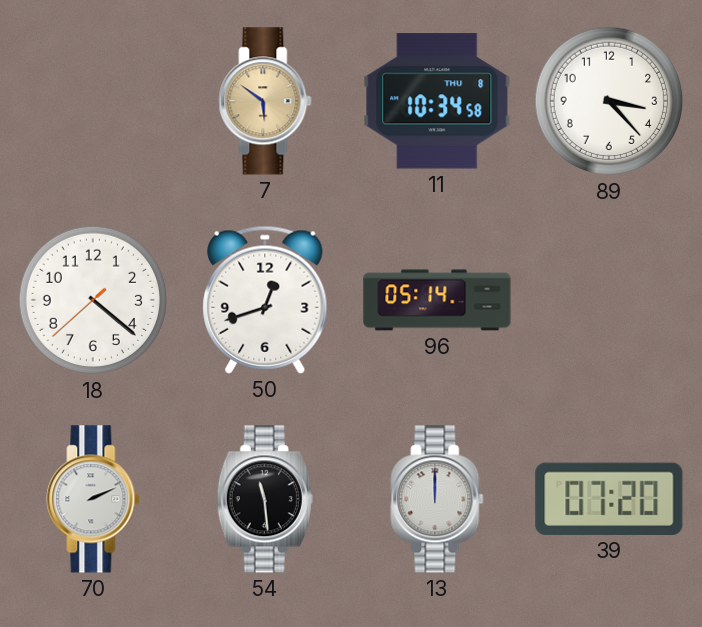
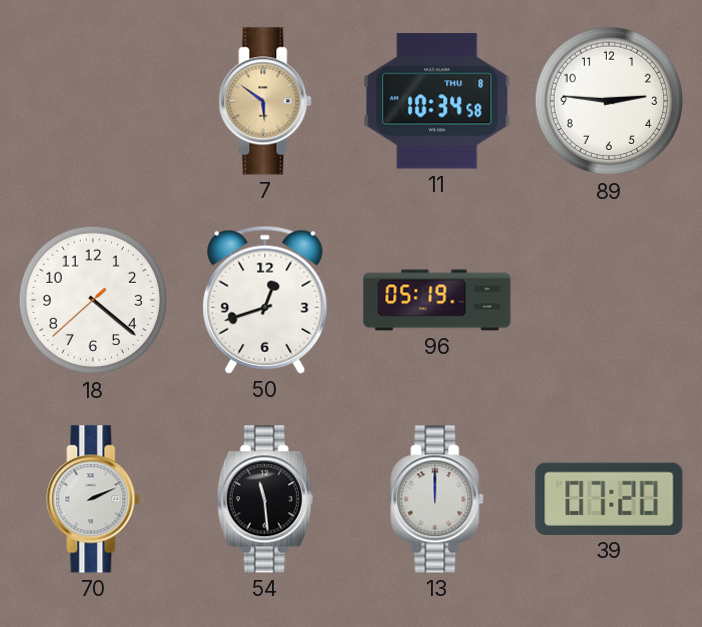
89: 3:23 -> 2:46 (609, 101)
96: 05:14 -> 05:19 (437, 300)
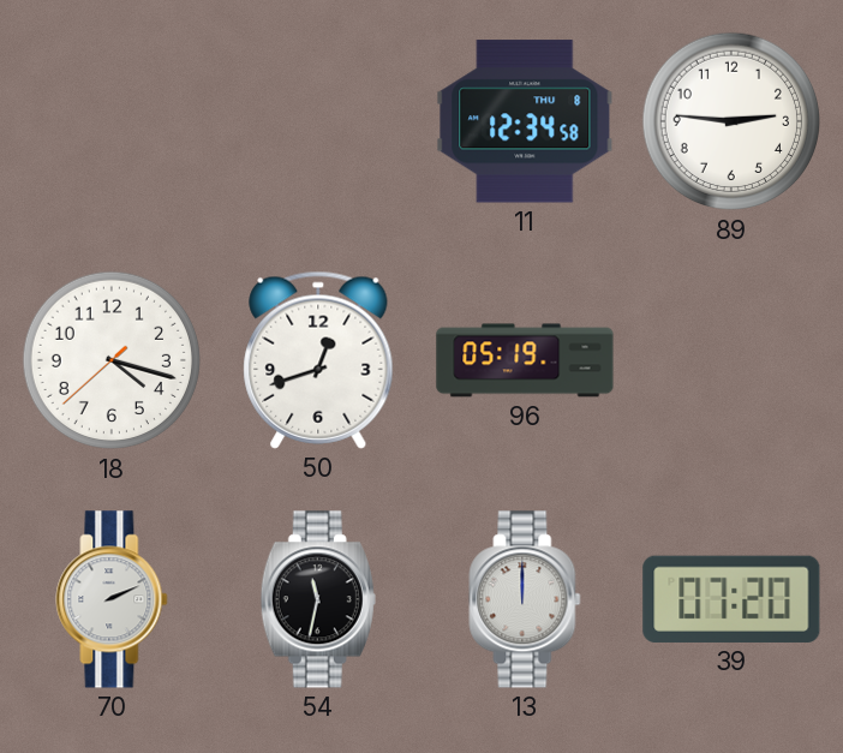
7: 5:51 -> none (265, 101)
11: 10:34 -> 12:34 (525, 121)
18: 4:21 -> 4:17 (112, 360)
54: 11:29 -> 11:32 (318, 599)
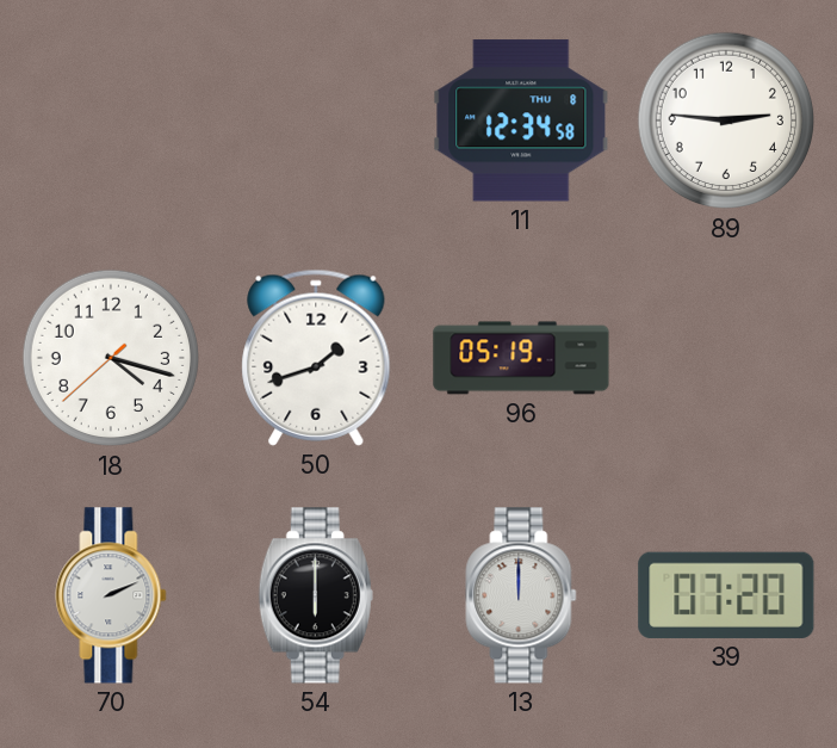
50: 12:42 -> 1:42 (316, 358)
54: 11:32 -> 6:00 (316, 595)
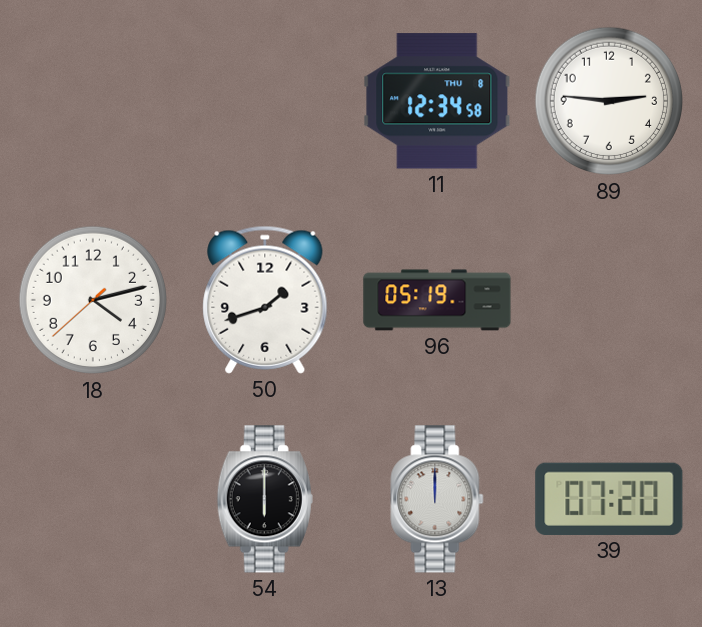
18: 4:17 -> 4:12 (93, 300)
70: 2:11 -> none (111, 595)
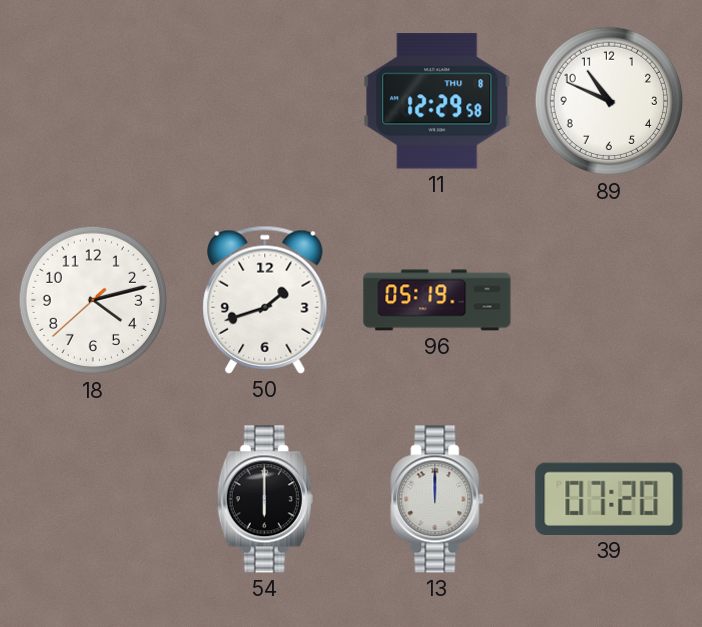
11: 12:34 -> 12:29 (437, 101)
89: 2:46 -> 10:49 (609, 101)
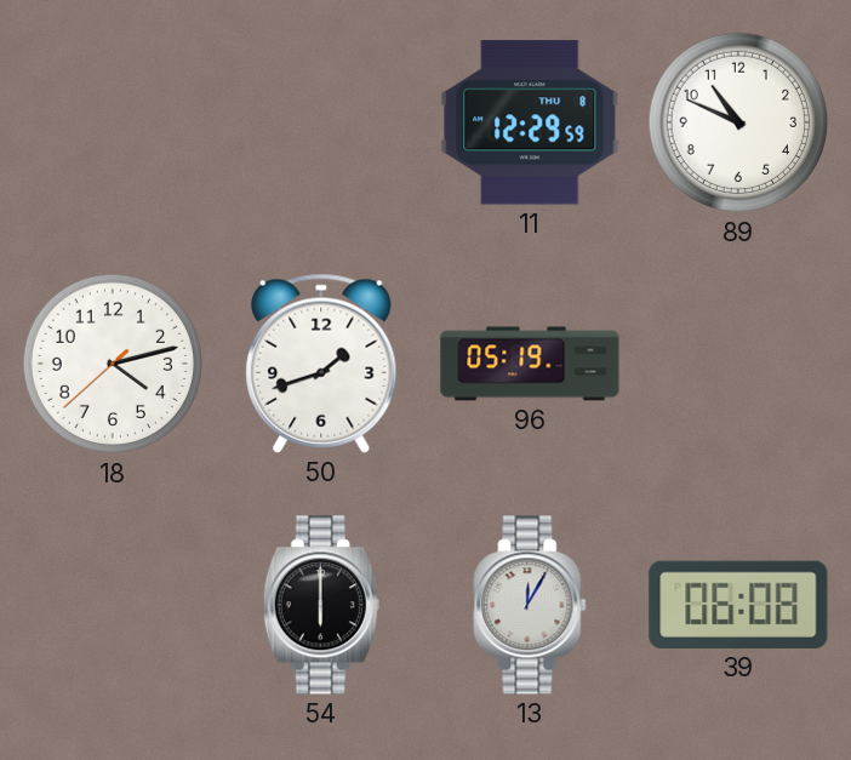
11: 12:29:58 -> 12:29:59 (530, 122)
13: 12:00 -> 12:05 (530, 605)
39: 07:20 -> 06:08 (738, 605)
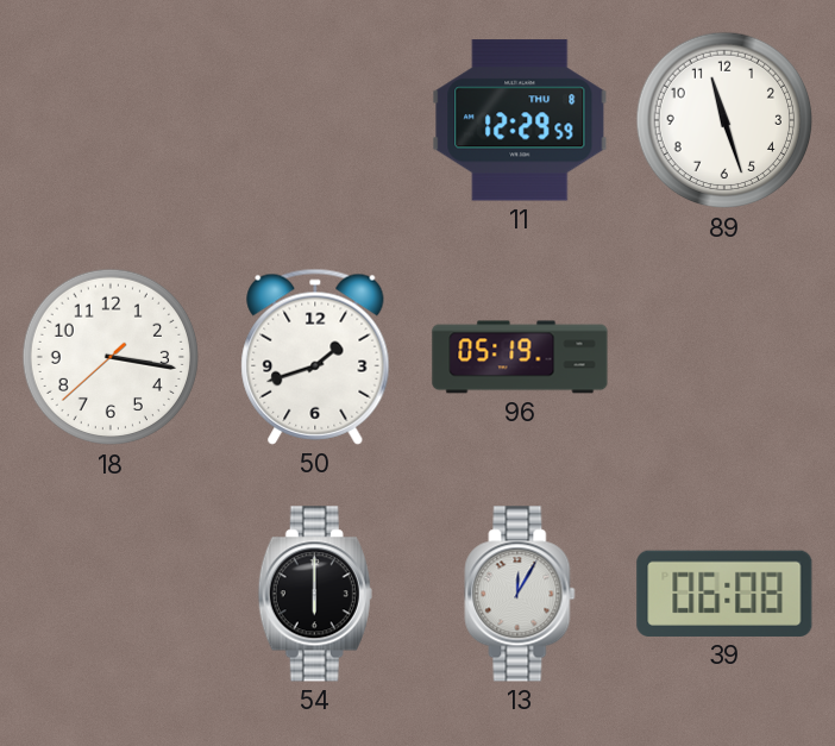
89: 10:49 -> 11:27 (724, 120)
18: 4:12 -> 3:16 (111, 357)
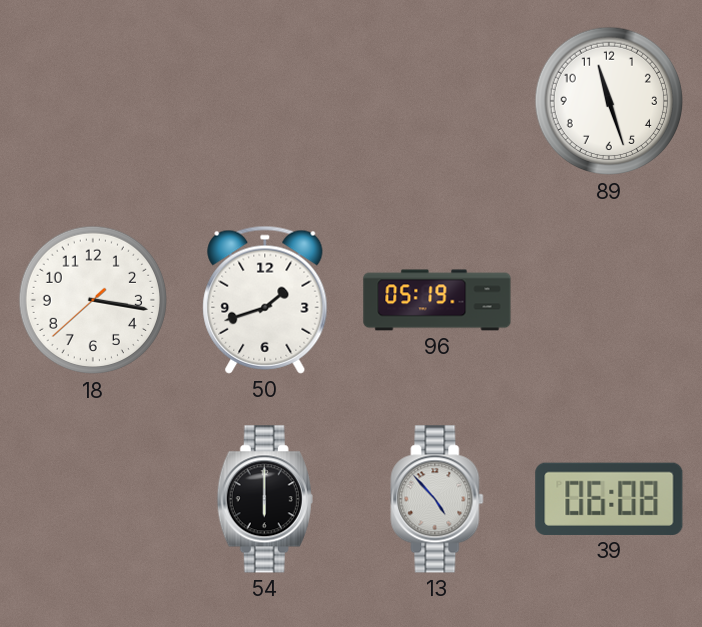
11: 12:29 -> none (520, 120)
13: 12:05 -> 4:53 (437, 499)
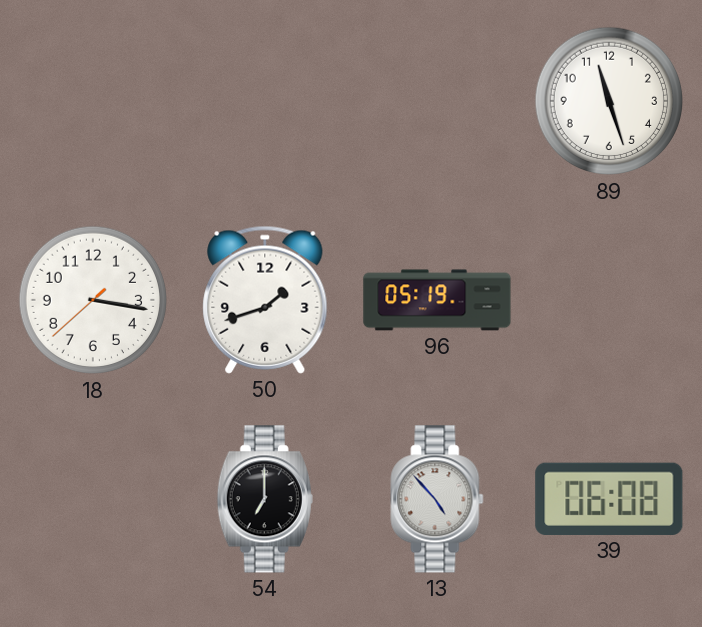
54: 6:00 -> 7:00 (265, 499)
